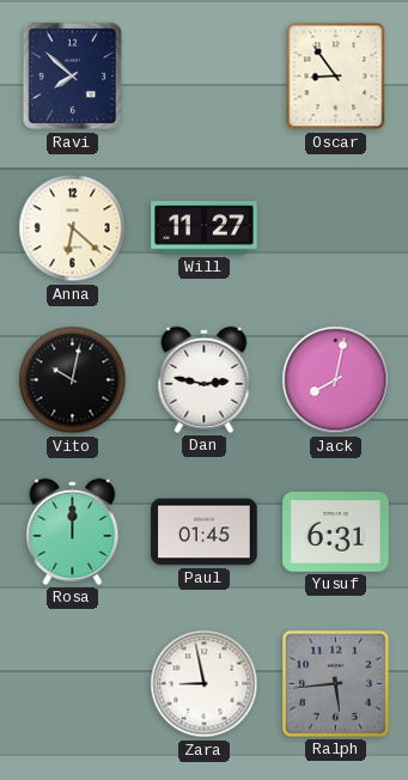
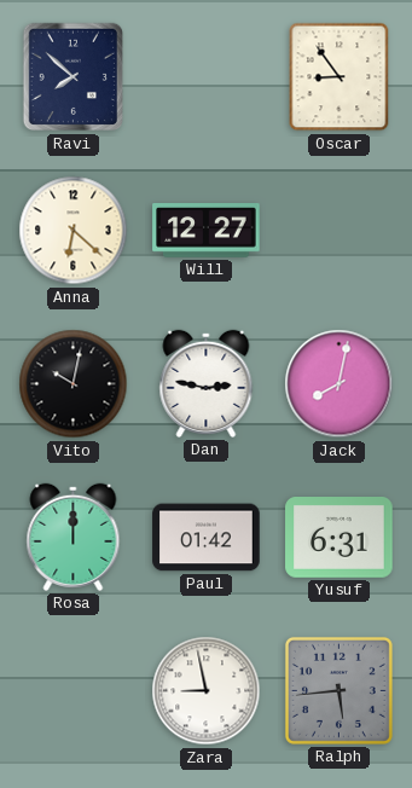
Will: 11:27 -> 12:27 (207, 231)
Paul: 01:45 -> 01:42 (207, 538)
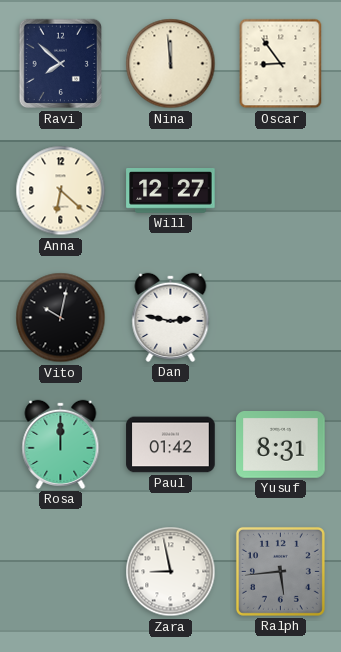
Nina: none -> 11:59 (171, 64)
Jack: 8:02 -> none (340, 384)
Yusuf: 6:31 -> 8:31 (281, 445)
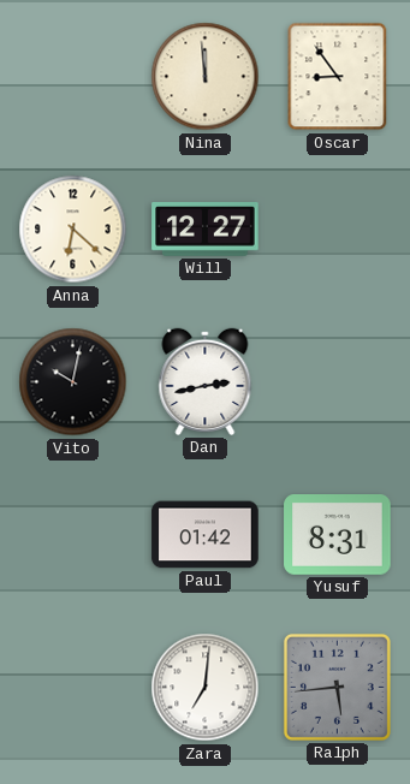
Ravi: 7:52 -> none (60, 64)
Dan: 2:47 -> 2:43 (206, 381)
Rosa: 12:00 -> none (61, 444)
Zara: 8:58 -> 7:01 (206, 688)
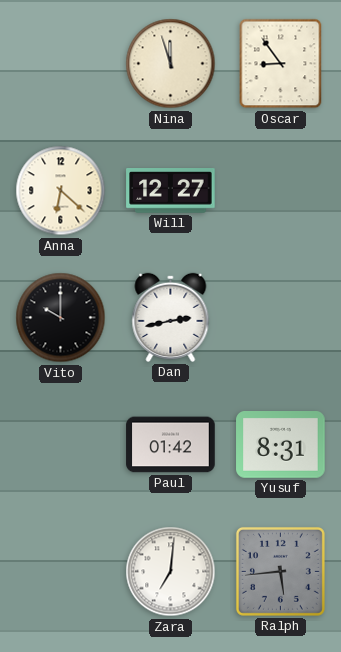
Nina: 11:59 -> 11:57 (171, 64)
Vito: 10:02 -> 10:00 (61, 318)
